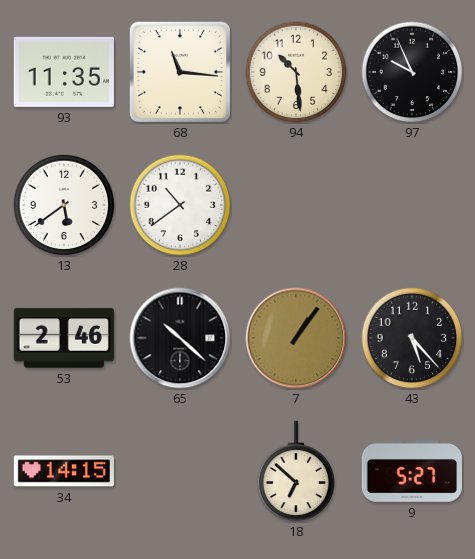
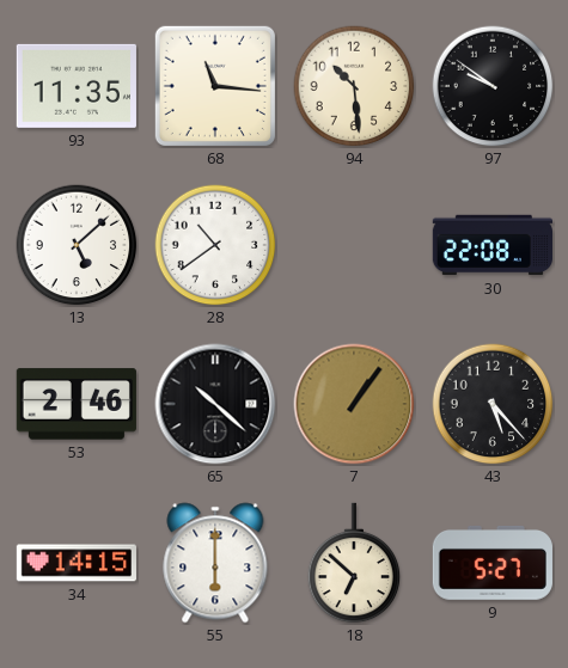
97: 9:56 -> 9:51 (493, 86)
13: 5:39 -> 5:08 (77, 245)
30: none -> 22:08 (491, 245)
55: none -> 6:00 (215, 563)
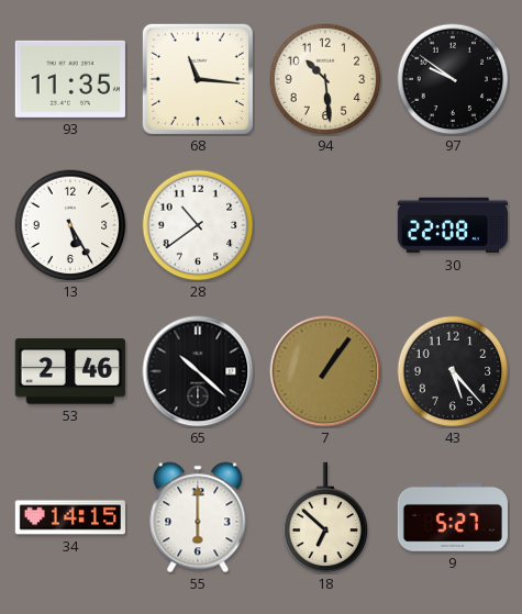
13: 5:08 -> 5:25 (70, 225)
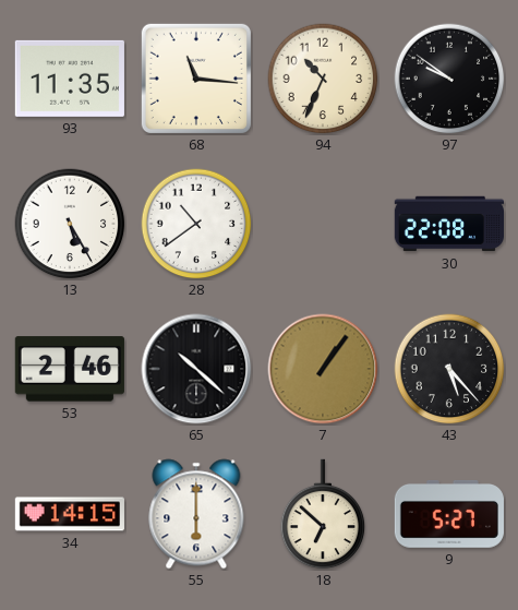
94: 10:29 -> 10:34 (323, 79)
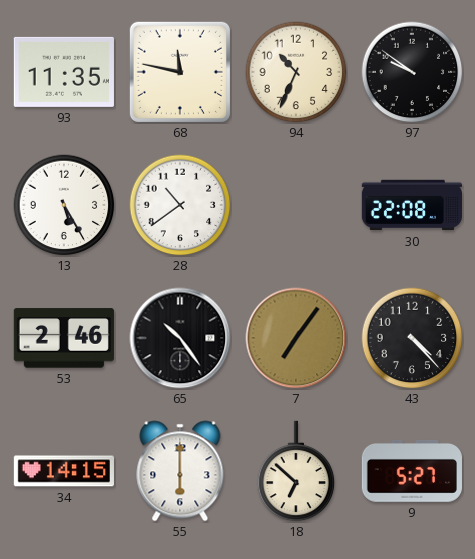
68: 11:16 -> 11:47 (180, 72)
65: 10:22 -> 10:24 (180, 338)
7: 1:06 -> 7:06 (296, 338)
43: 5:23 -> 4:23 (412, 338)
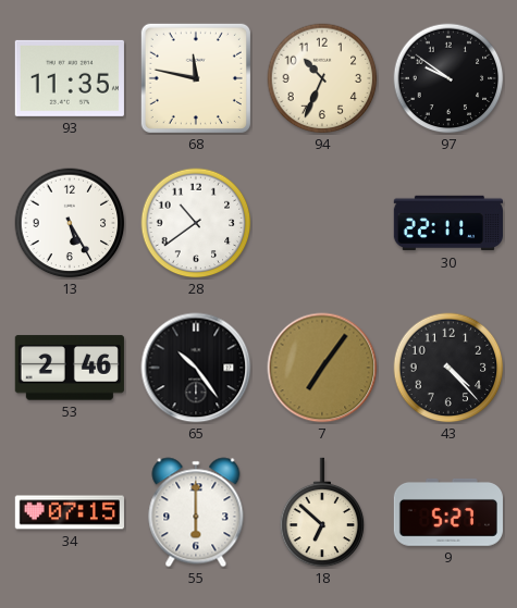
30: 22:08 -> 22:11 (447, 223)
34: 14:15 -> 07:15 (70, 512)
